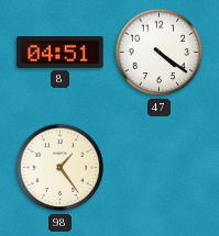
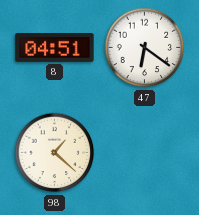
47: 4:21 -> 6:21 (145, 48)
98: 1:24 -> 1:22 (55, 153)
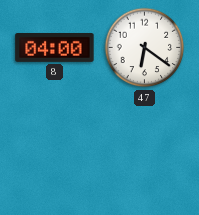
8: 04:51 -> 04:00 (55, 48)
98: 1:22 -> none (55, 153)
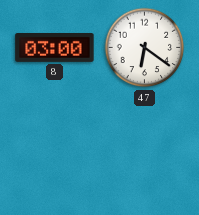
8: 04:00 -> 03:00 (55, 48)
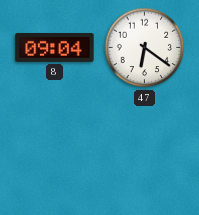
8: 03:00 -> 09:04 (55, 48)
